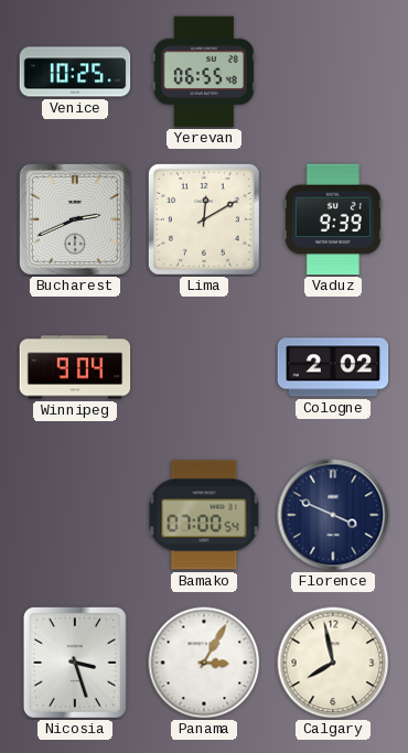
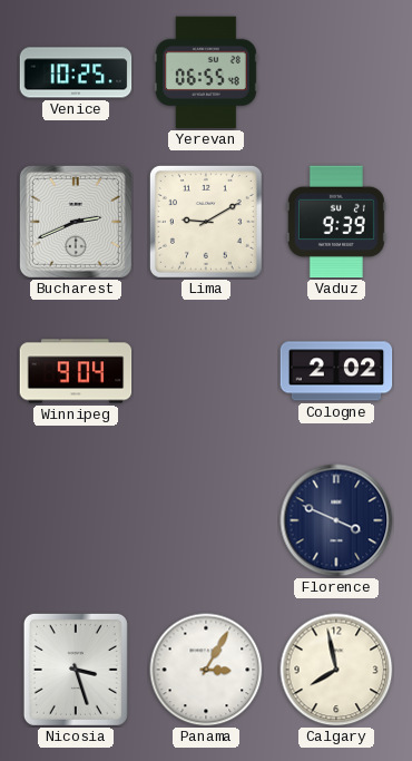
Lima: 12:10 -> 9:10 (206, 222)
Bamako: 07:00 -> none (204, 515)
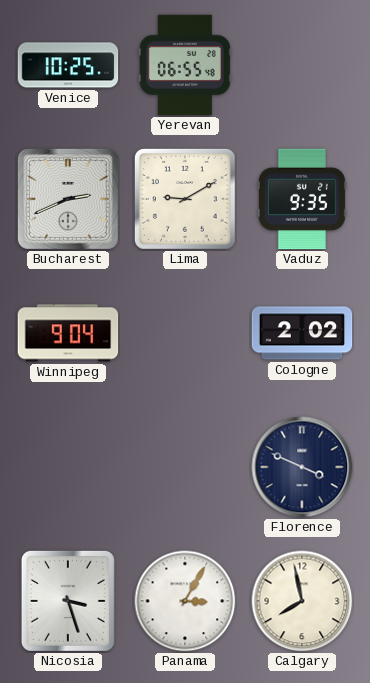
Vaduz: 9:39 -> 9:35 (302, 199)
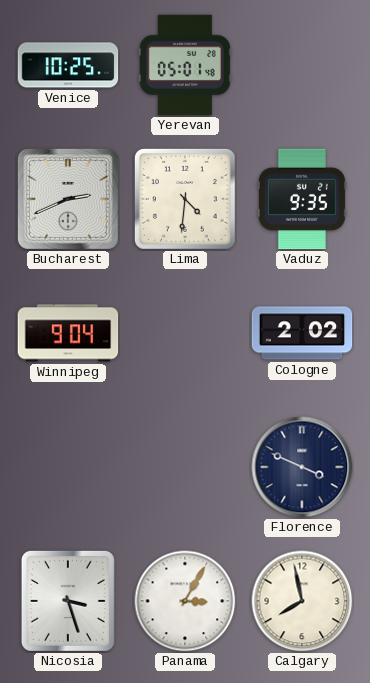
Yerevan: 06:55 -> 05:01 (185, 65)
Lima: 9:10 -> 4:31 (185, 199)
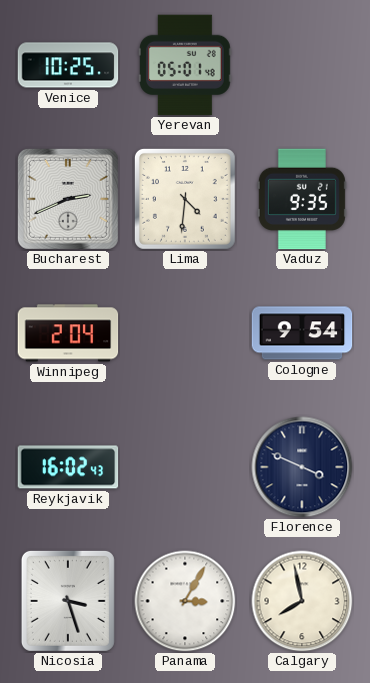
Winnipeg: 9:04 -> 2:04 (68, 333)
Cologne: 2:02 -> 9:54 (302, 333)
Reykjavik: none -> 16:02 (68, 467)
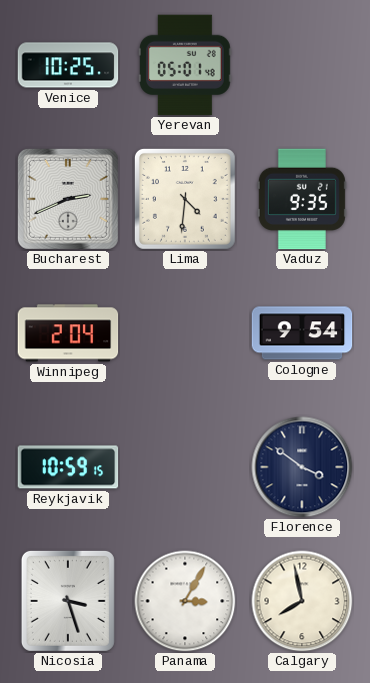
Reykjavik: 16:02 -> 10:59 (68, 467)
Florence: 3:49 -> 3:51 (302, 467)
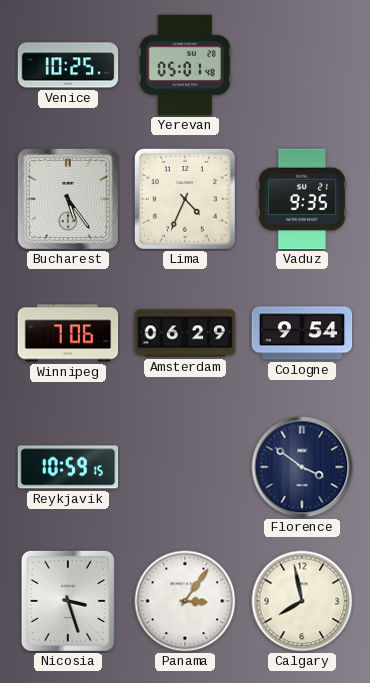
Bucharest: 2:41 -> 5:24 (68, 199)
Lima: 4:31 -> 4:34 (185, 199)
Winnipeg: 2:04 -> 7:06 (68, 333)
Amsterdam: none -> 06:29 (185, 333)
Panama: 3:05 -> 3:06 (185, 601)
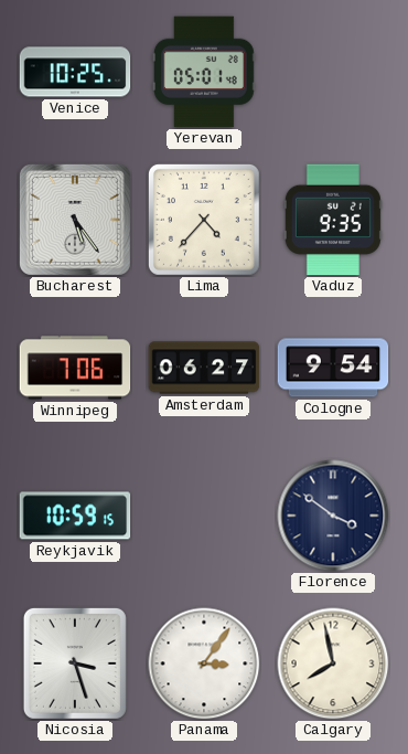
Lima: 4:34 -> 4:37 (204, 220)
Amsterdam: 06:29 -> 06:27 (204, 368)
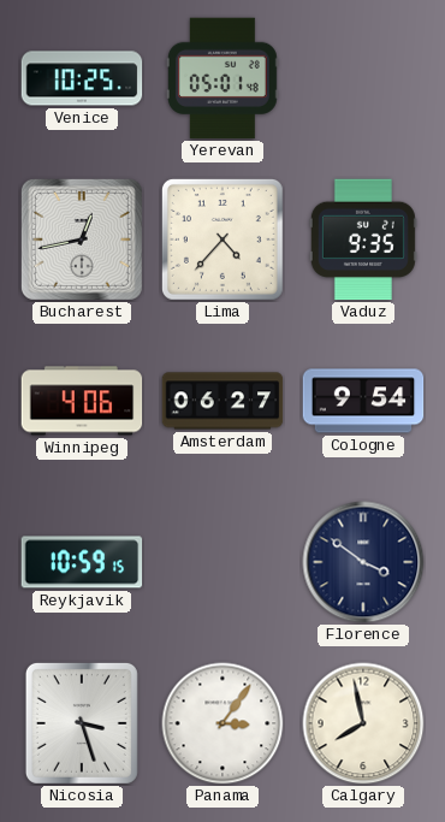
Bucharest: 5:24 -> 12:43 (82, 239)
Winnipeg: 7:06 -> 4:06 (82, 401)
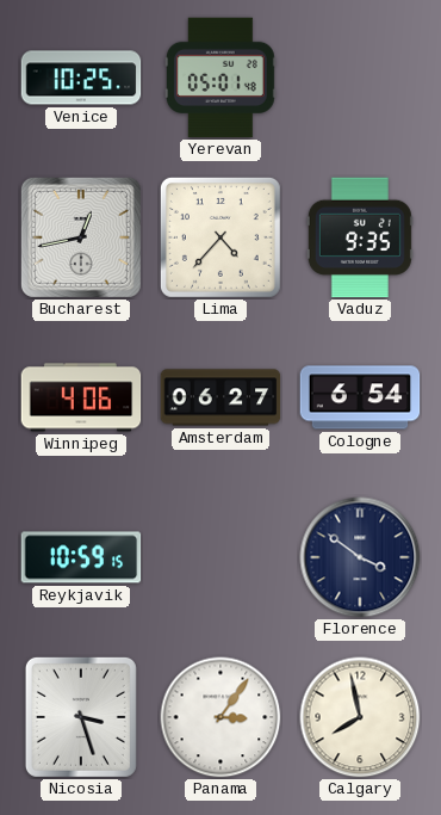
Cologne: 9:54 -> 6:54 (360, 397)
